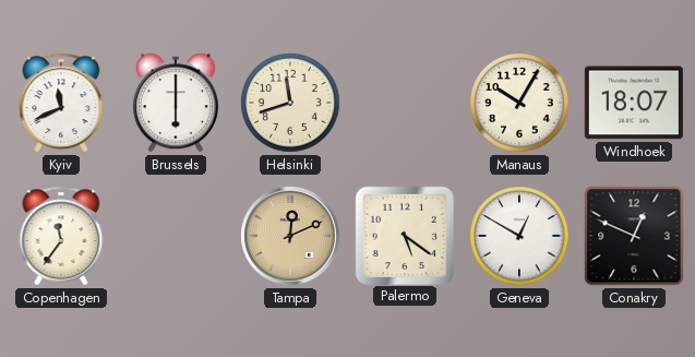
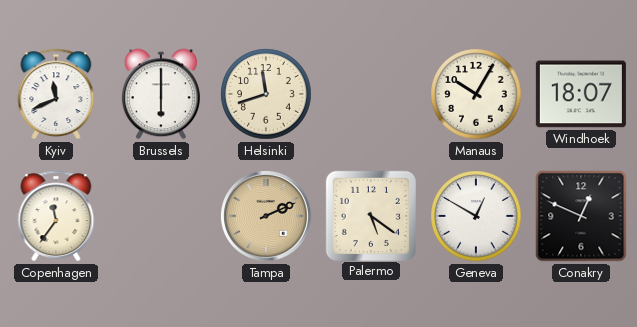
Tampa: 12:11 -> 2:11 (266, 216)
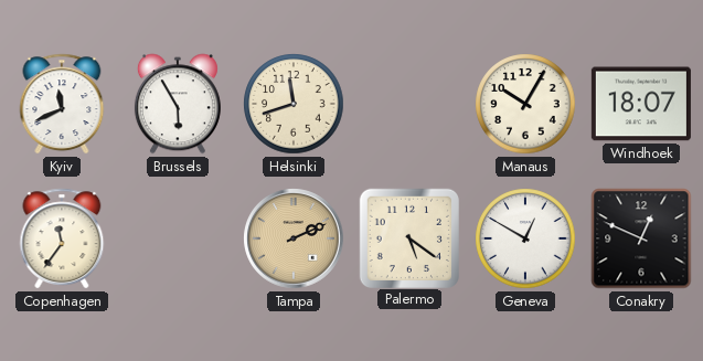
Brussels: 6:00 -> 5:55 (178, 104)
